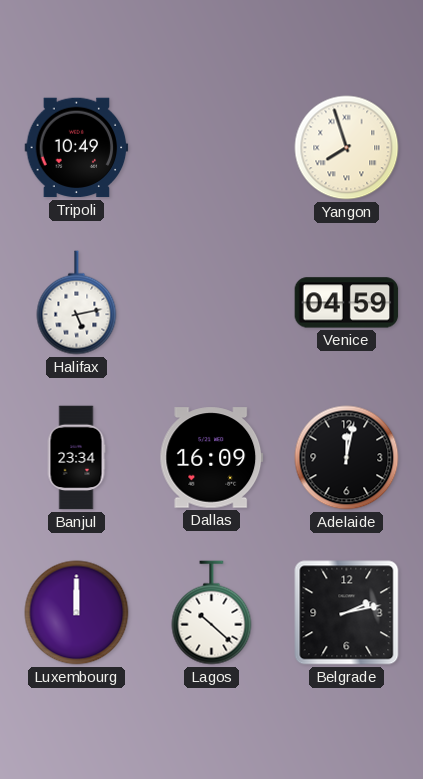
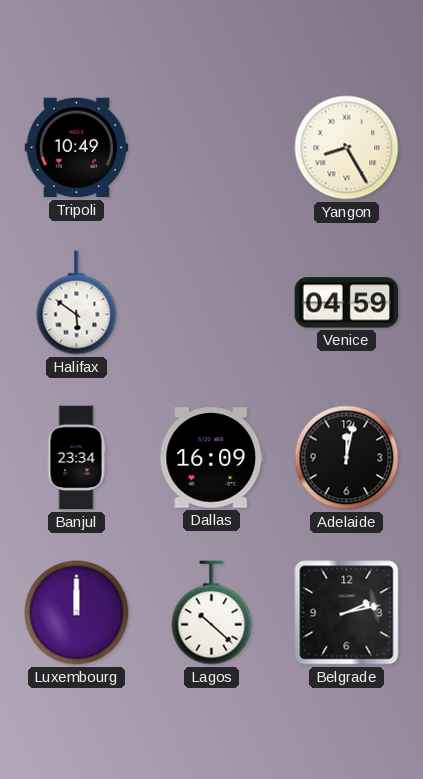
Yangon: 7:57 -> 8:25 (347, 148)
Halifax: 5:13 -> 5:51 (77, 303)
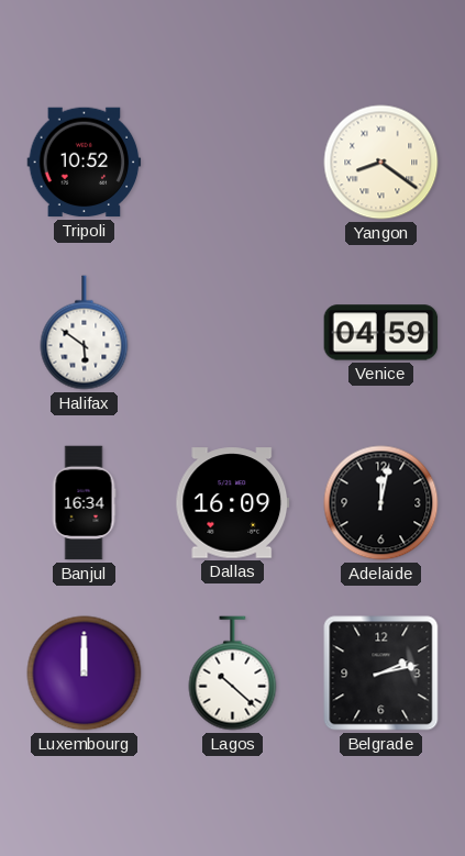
Tripoli: 10:49 -> 10:52 (85, 163)
Yangon: 8:25 -> 8:21 (381, 163)
Banjul: 23:34 -> 16:34 (84, 503)
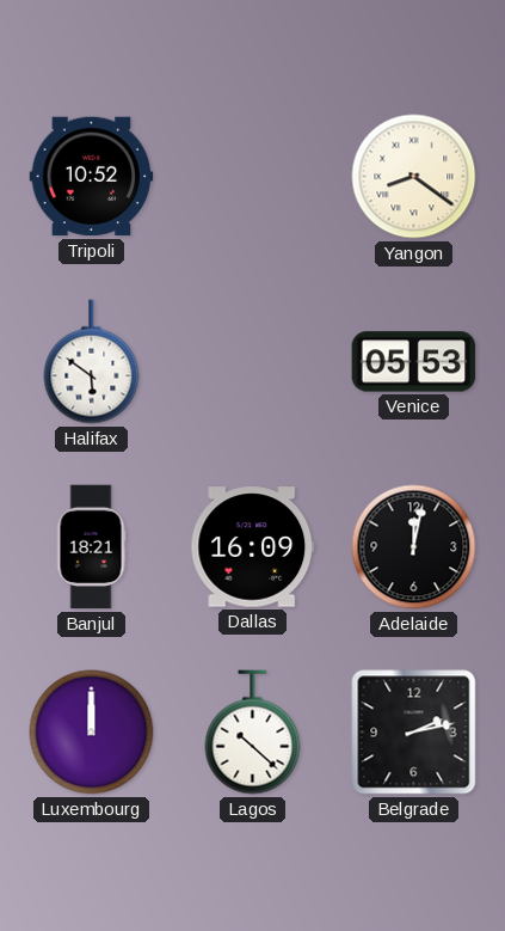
Venice: 04:59 -> 05:53 (414, 362)
Banjul: 16:34 -> 18:21 (91, 547)
